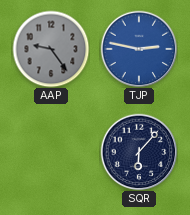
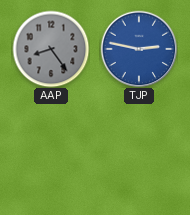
AAP: 9:24 -> 8:24 (51, 49)
SQR: 6:07 -> none (139, 152)
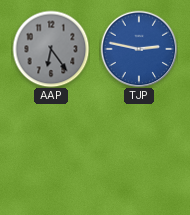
AAP: 8:24 -> 6:24 (51, 49)
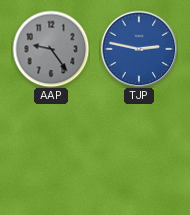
AAP: 6:24 -> 9:24 (51, 49)
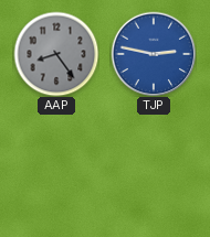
AAP: 9:24 -> 8:24 (56, 54)
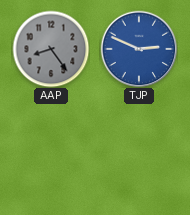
TJP: 2:47 -> 2:49 (139, 49)
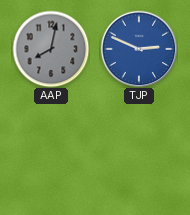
AAP: 8:24 -> 8:02 (51, 49)
